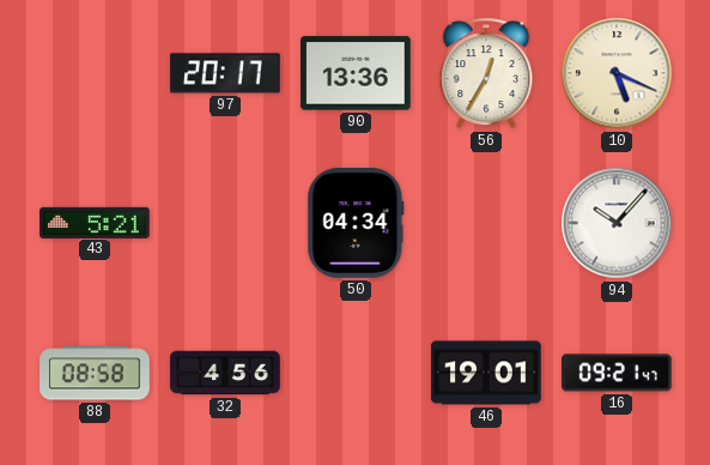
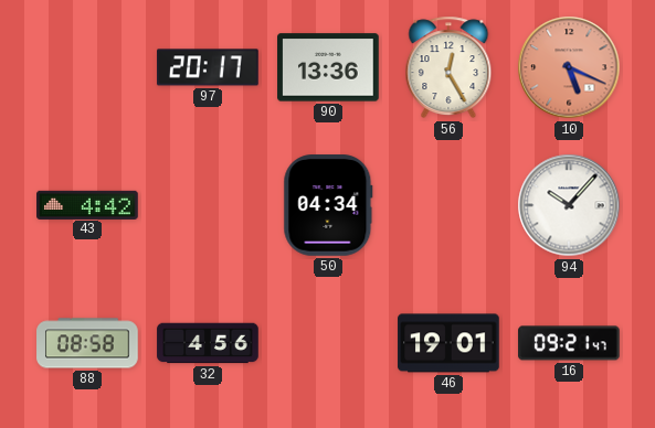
56: 12:35 -> 12:25 (448, 67)
10 dial: cream -> salmon (569, 67)
43: 5:21 -> 4:42 (87, 204)
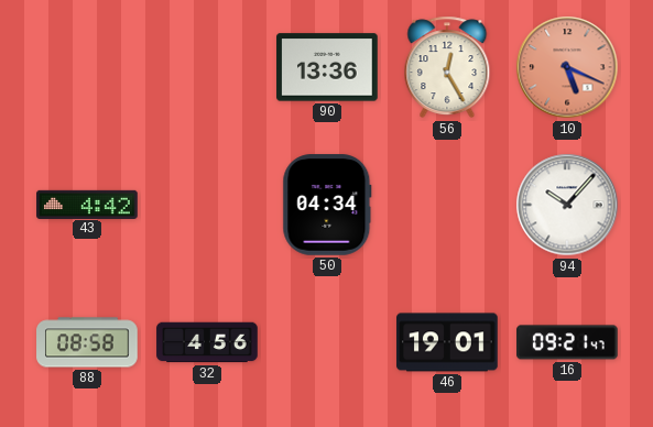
97: 20:17 -> none (208, 67)
